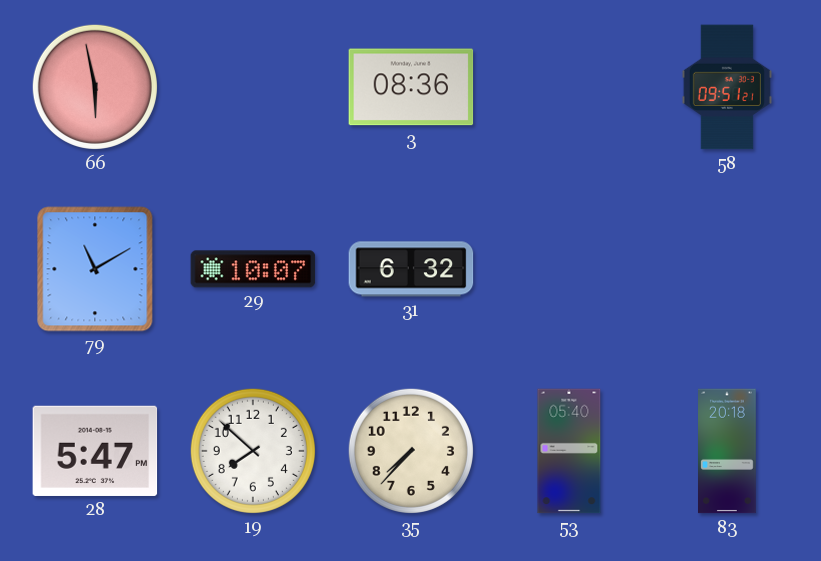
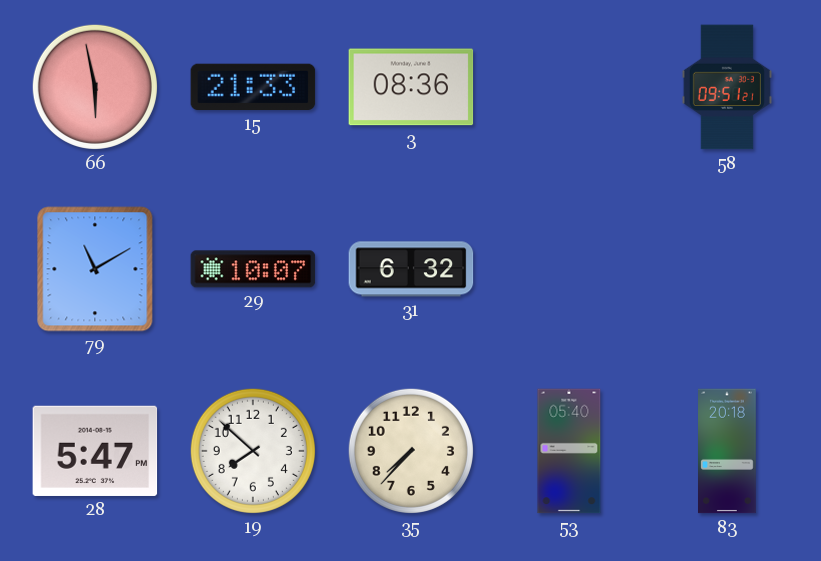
15: none -> 21:33 (253, 87)
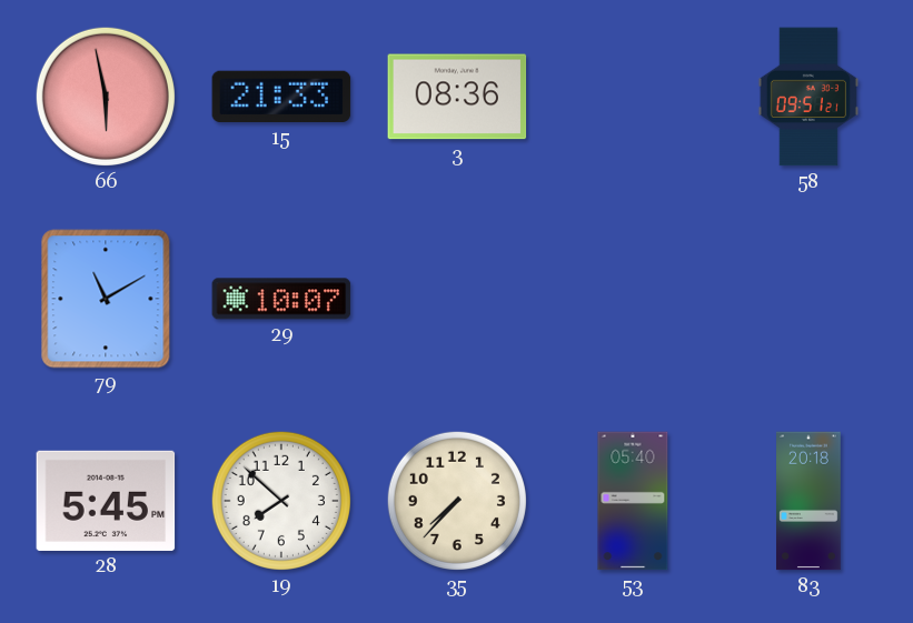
31: 6:32 -> none (411, 269)
28: 5:47 -> 5:45 (106, 501)
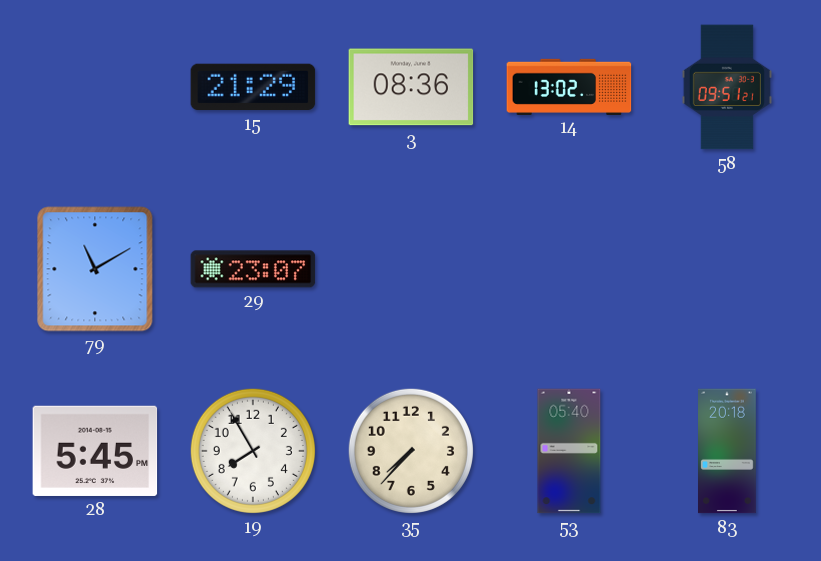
66: 5:58 -> none (106, 97)
15: 21:33 -> 21:29 (253, 87)
14: none -> 13:02 (569, 86)
29: 10:07 -> 23:07 (253, 269)
19: 7:52 -> 7:55 (253, 451)
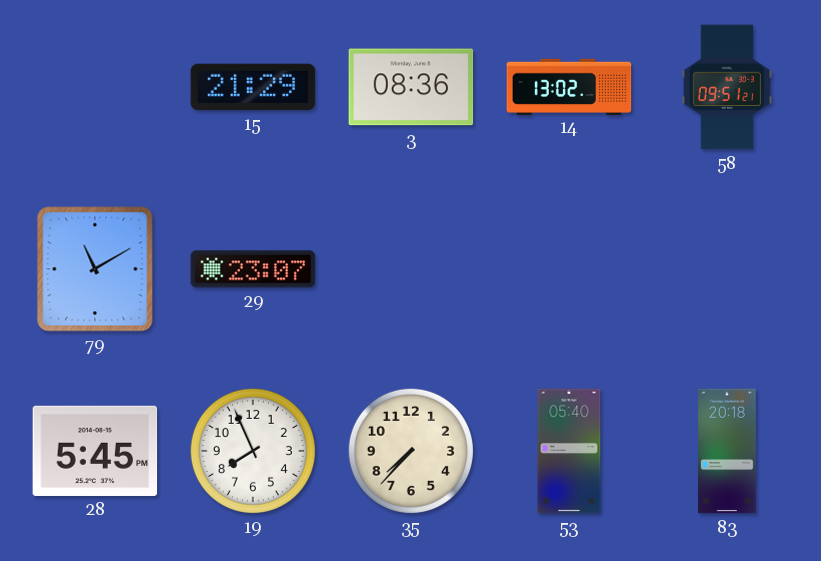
19: 7:55 -> 7:56 (253, 451)
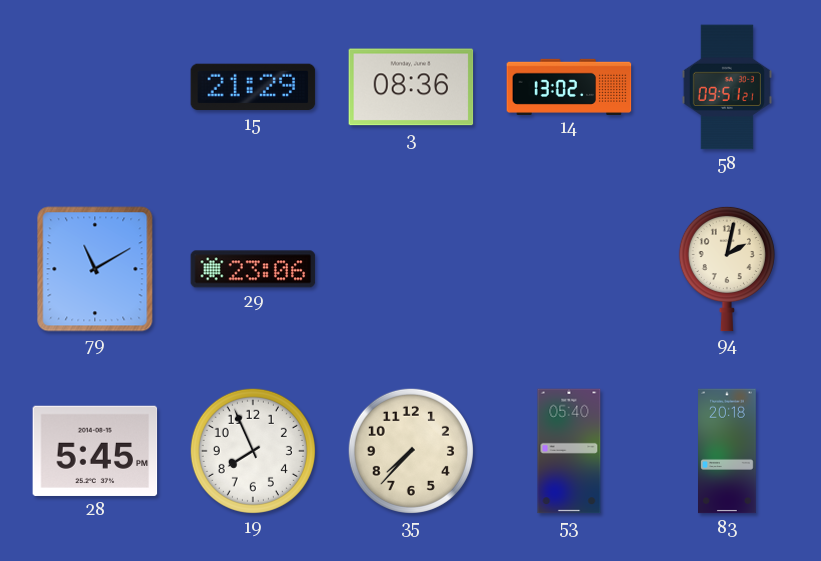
29: 23:07 -> 23:06 (253, 269)
94: none -> 2:02 (727, 269)
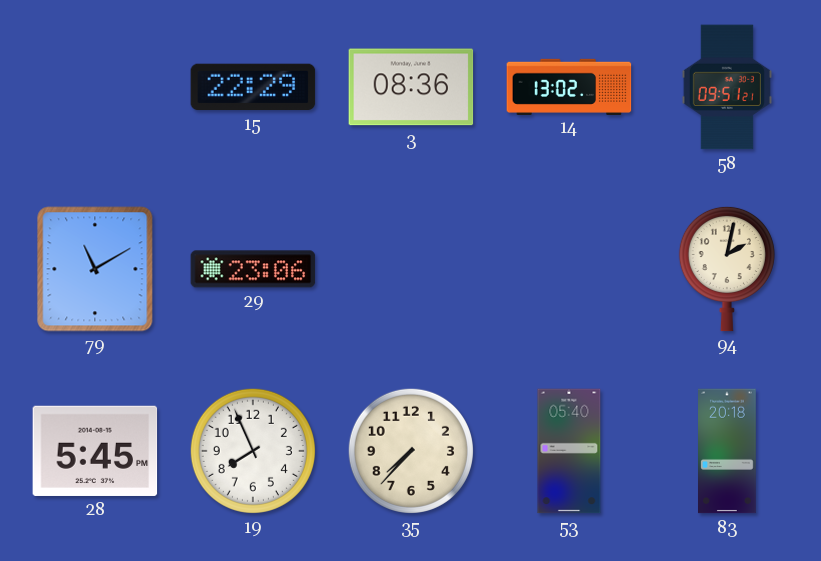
15: 21:29 -> 22:29 (253, 87)
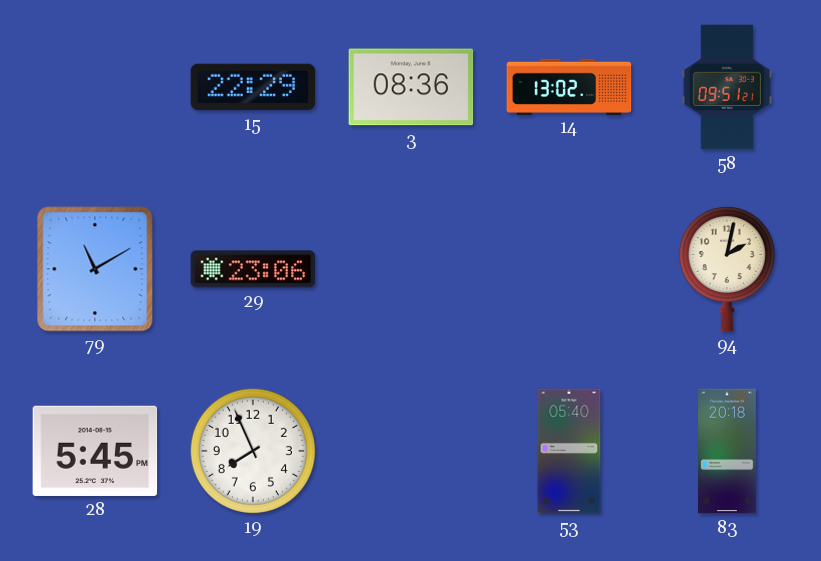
35: 7:37 -> none (411, 451)
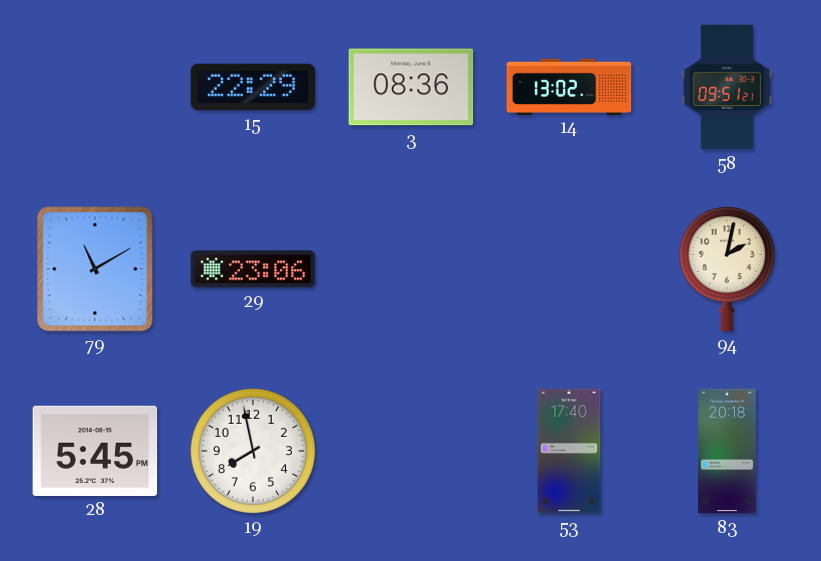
19: 7:56 -> 7:58 (253, 451)
53: 05:40 -> 17:40 (569, 451)
